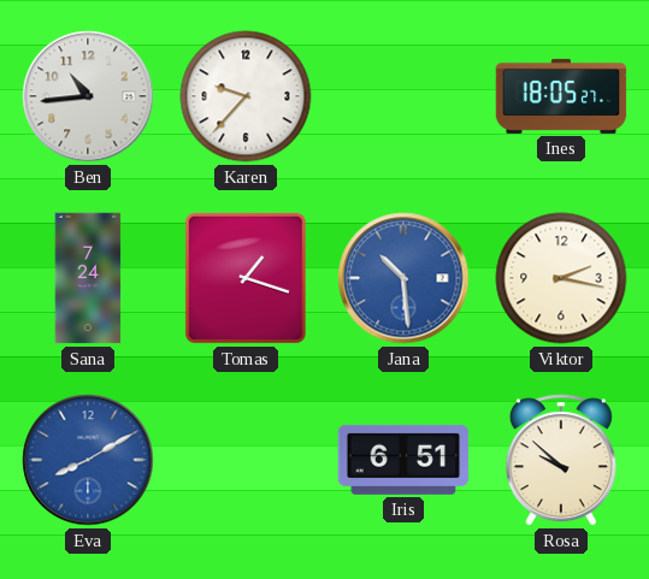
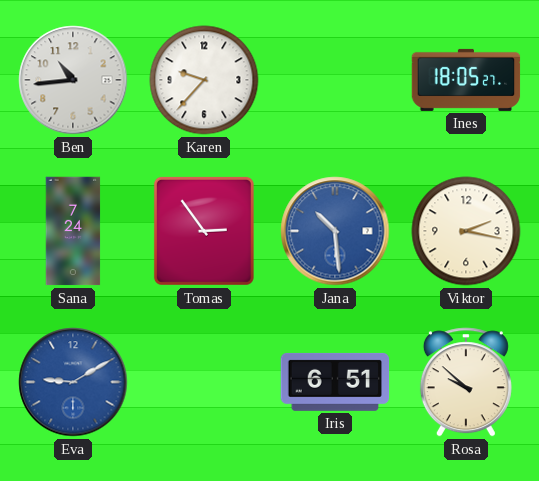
Tomas: 1:18 -> 2:54 (204, 231)
Eva: 8:10 -> 9:10 (73, 382)
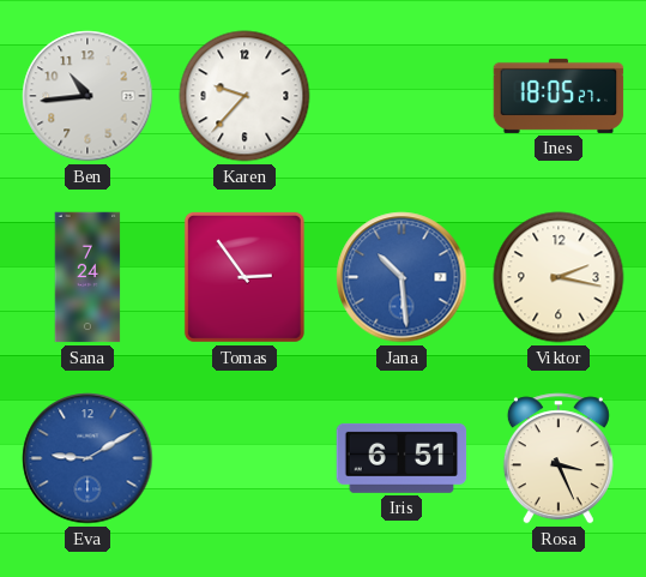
Rosa: 9:52 -> 3:26 (559, 458)
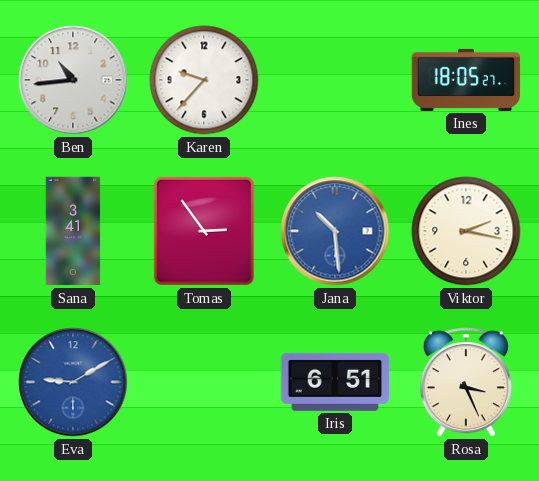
Sana: 7:24 -> 3:41 (73, 231)
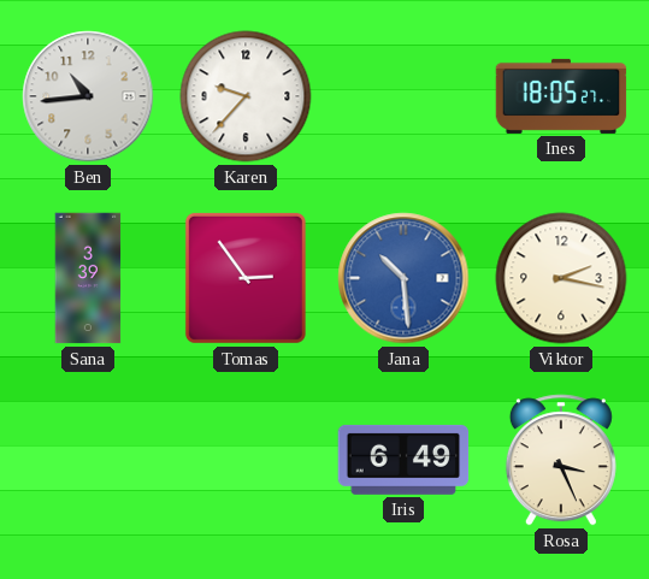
Sana: 3:41 -> 3:39 (88, 278)
Eva: 9:10 -> none (73, 382)
Iris: 6:51 -> 6:49 (403, 460)
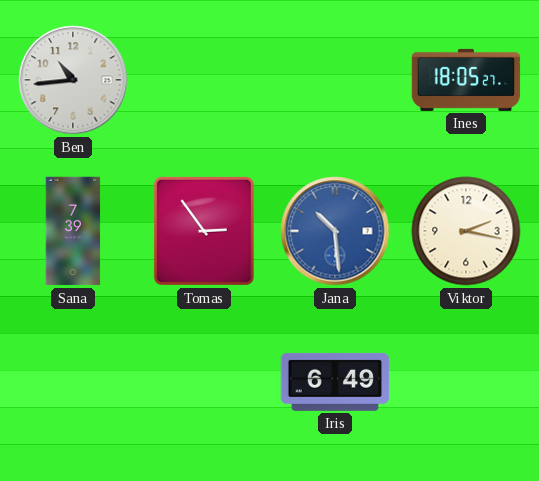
Karen: 9:37 -> none (246, 96)
Sana: 3:39 -> 7:39 (73, 231)
Rosa: 3:26 -> none (561, 460)
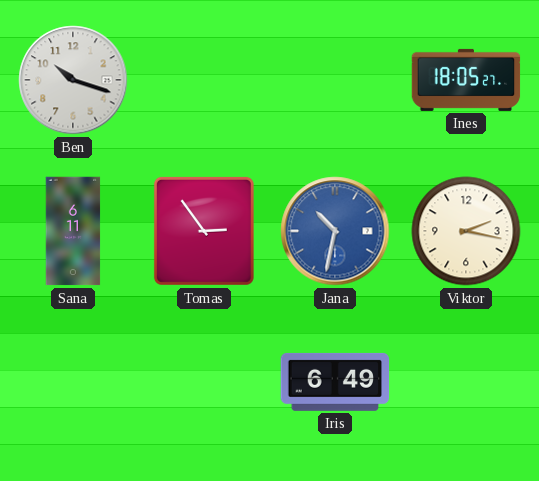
Ben: 10:44 -> 10:18 (73, 80)
Sana: 7:39 -> 6:11 (73, 231)
Jana: 10:29 -> 10:32 (335, 231)
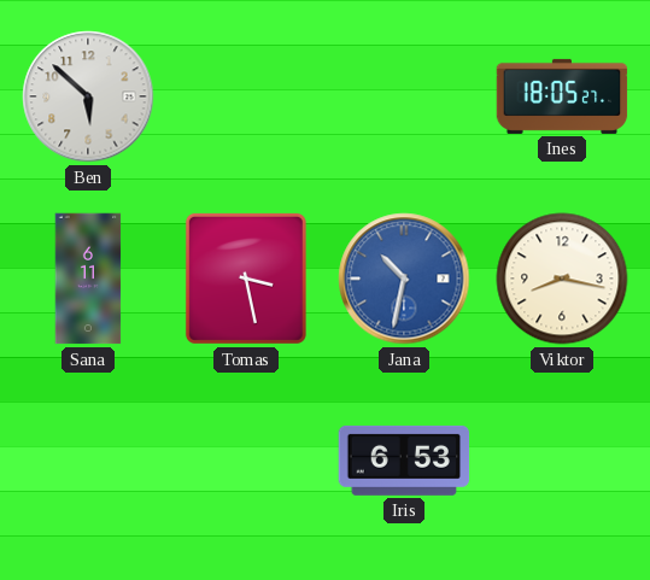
Ben: 10:18 -> 5:52 (88, 96)
Tomas: 2:54 -> 3:28 (246, 279)
Viktor: 2:17 -> 8:17 (562, 279)
Iris: 6:49 -> 6:53 (404, 461)
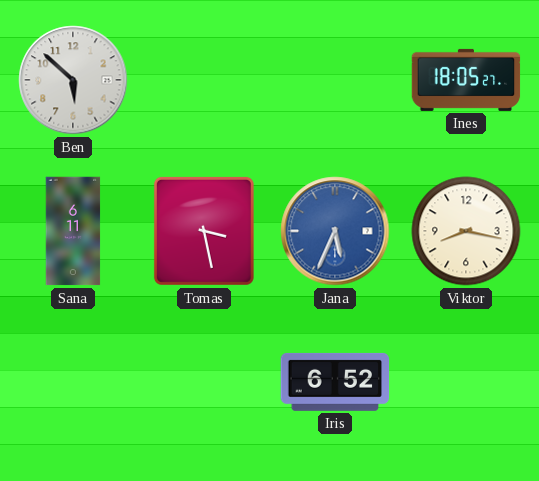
Jana: 10:32 -> 5:34 (335, 231)
Iris: 6:53 -> 6:52 (335, 382)
